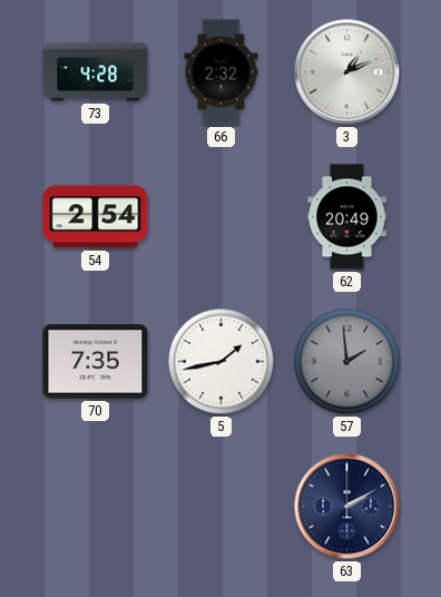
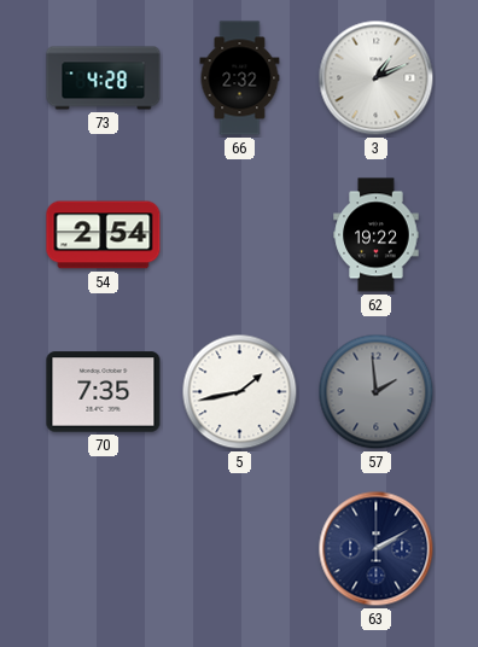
62: 20:49 -> 19:22 (377, 235)
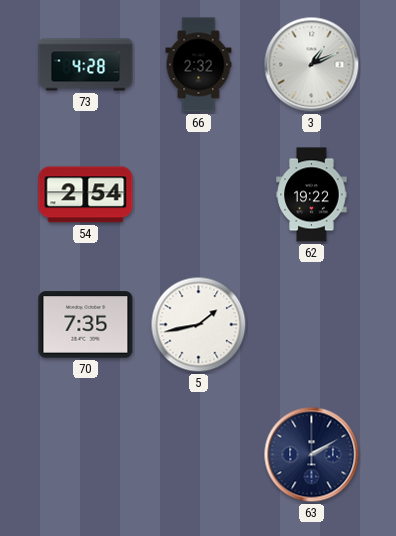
57: 1:59 -> none (377, 392)
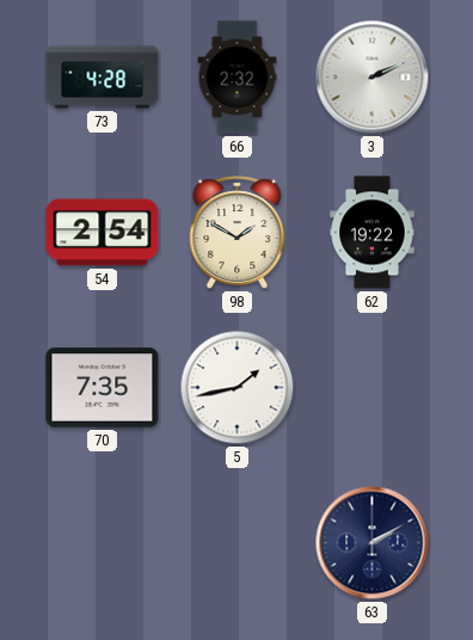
3: 1:11 -> 2:11 (373, 78)
98: none -> 1:50 (238, 233)
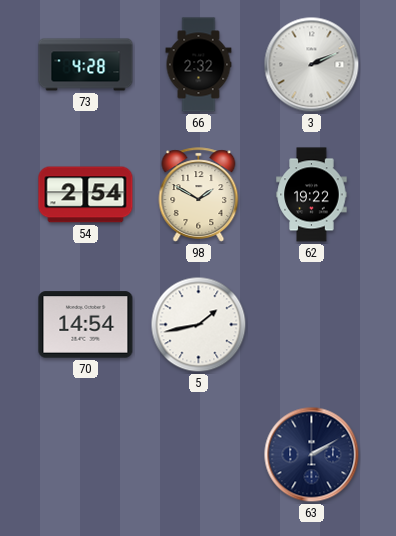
70: 7:35 -> 14:54 (86, 325)
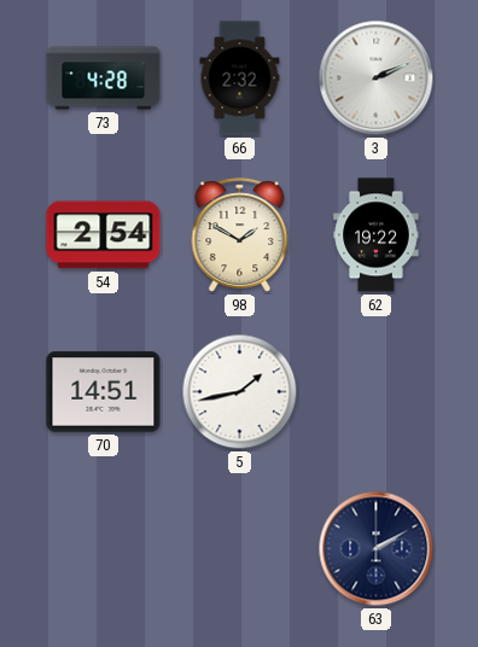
70: 14:54 -> 14:51 (104, 392)
